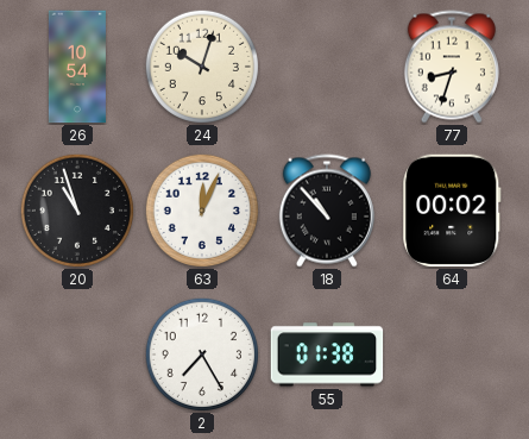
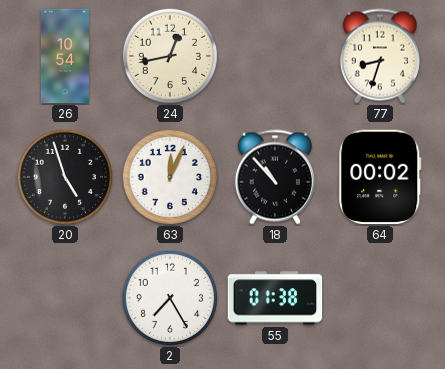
24: 10:03 -> 12:43 (169, 55)
20: 10:57 -> 4:57 (64, 176)
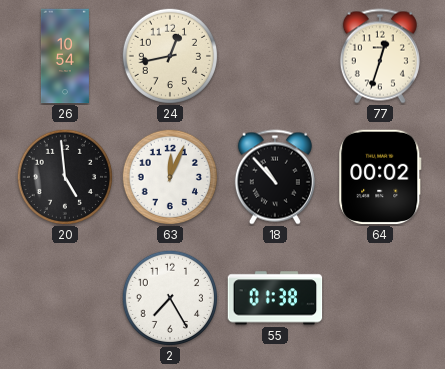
77: 8:33 -> 12:33 (380, 56)
20: 4:57 -> 4:59 (64, 176)
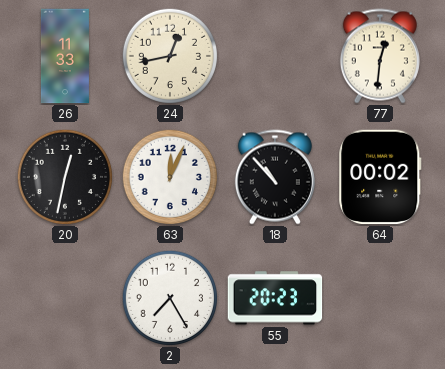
26: 10:54 -> 11:33 (65, 56)
77: 12:33 -> 12:31 (380, 56)
20: 4:59 -> 12:32 (64, 176)
55: 01:38 -> 20:23 (275, 298)
